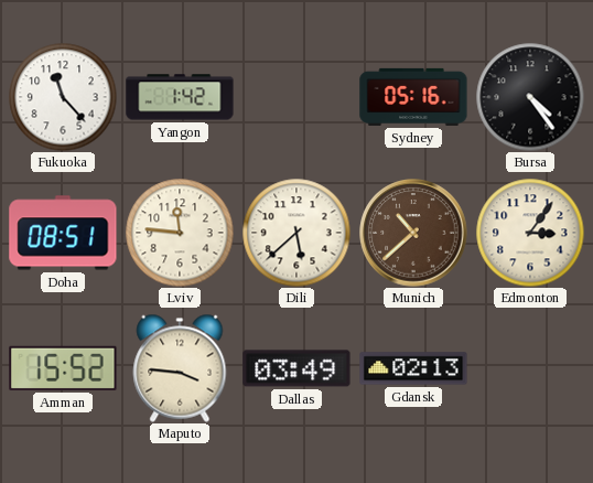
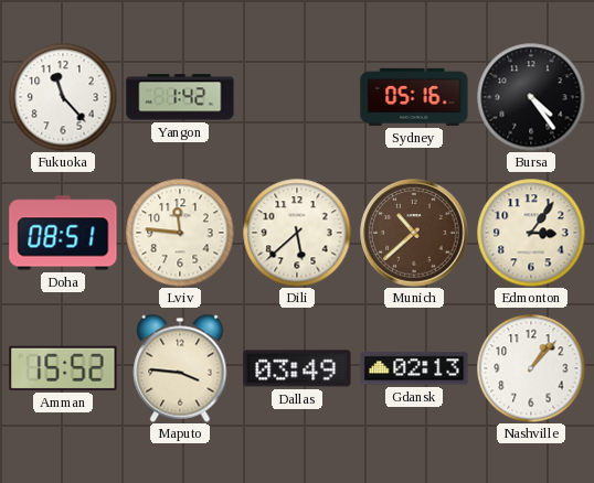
Nashville: none -> 1:07 (531, 368)
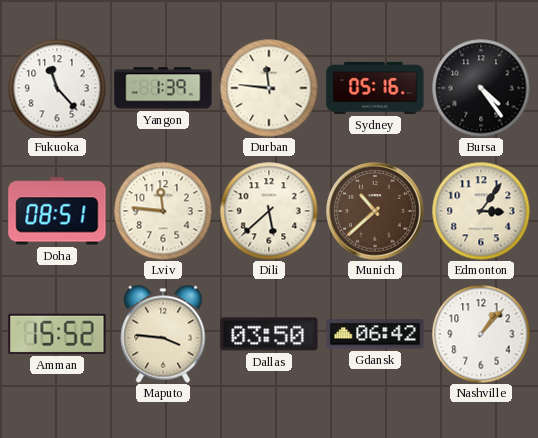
Yangon: 1:42 -> 1:39 (163, 88)
Durban: none -> 11:46 (269, 88)
Dallas: 03:49 -> 03:50 (269, 334)
Gdansk: 02:13 -> 06:42 (375, 334)
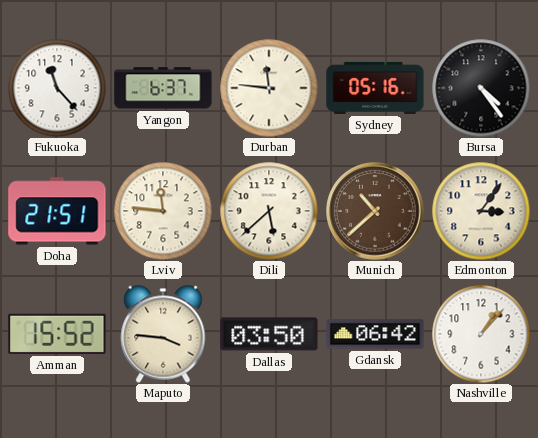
Yangon: 1:39 -> 6:37 (163, 88)
Doha: 08:51 -> 21:51 (57, 211)
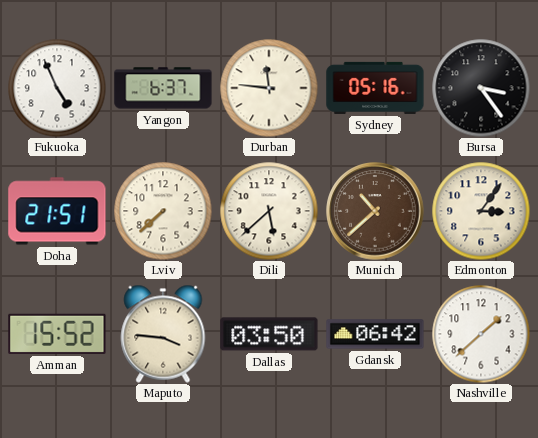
Fukuoka: 11:23 -> 4:56 (57, 88)
Bursa: 4:24 -> 3:24 (481, 88)
Lviv: 11:46 -> 7:38 (163, 211)
Nashville: 1:07 -> 1:38 (481, 334)
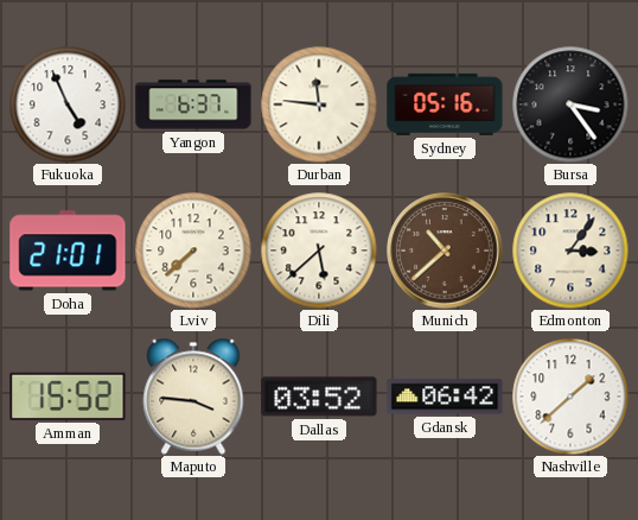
Doha: 21:51 -> 21:01 (68, 251)
Dallas: 03:50 -> 03:52 (319, 397)
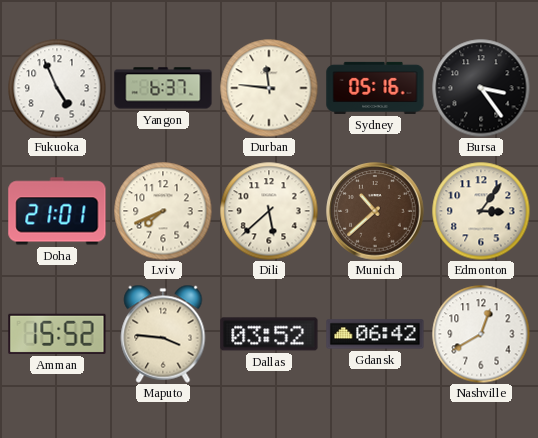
Lviv: 7:38 -> 7:41 (163, 211)
Nashville: 1:38 -> 12:40 (481, 334)
